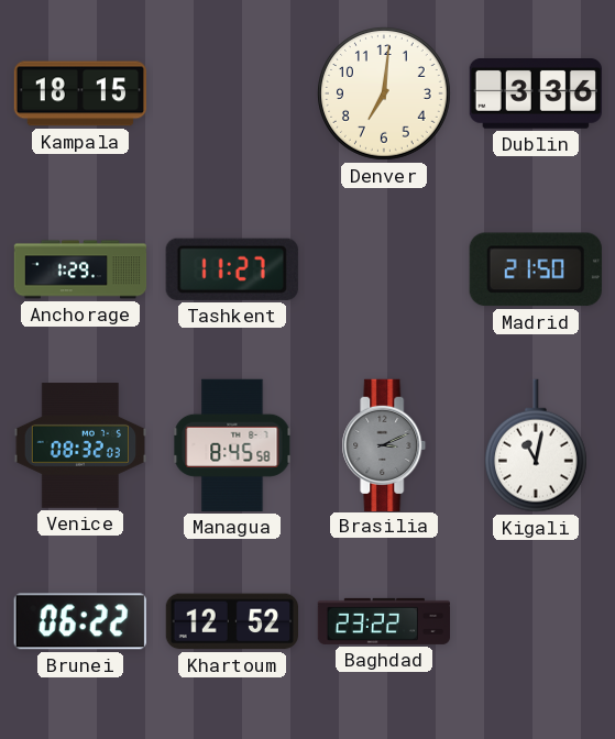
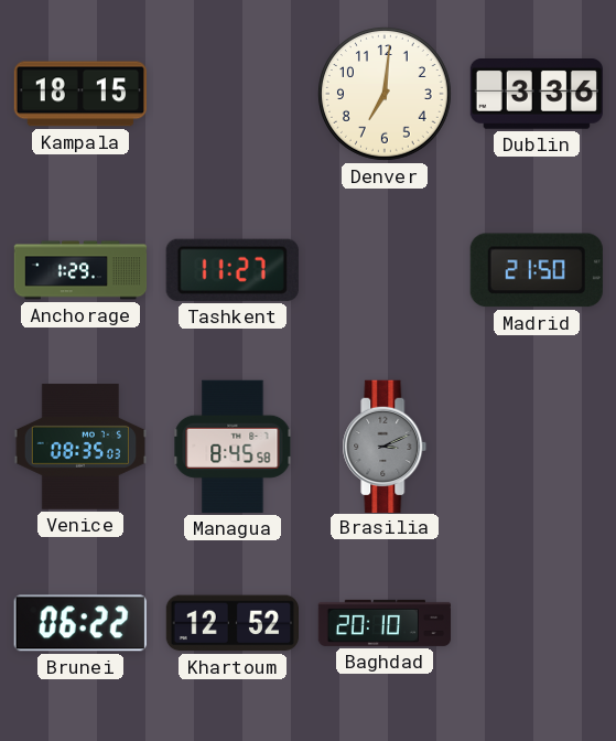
Venice: 08:32 -> 08:35 (79, 447)
Kigali: 11:02 -> none (536, 445)
Baghdad: 23:22 -> 20:10 (385, 623)
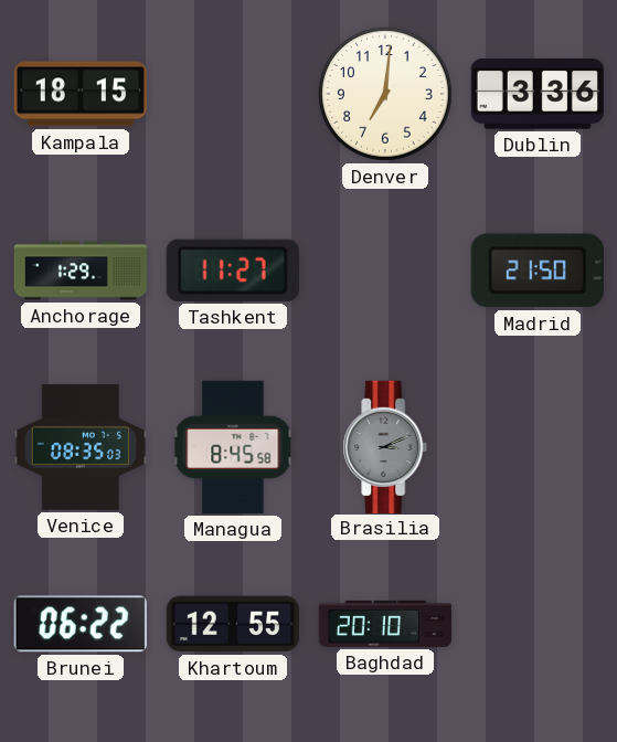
Khartoum: 12:52 -> 12:55 (232, 624)
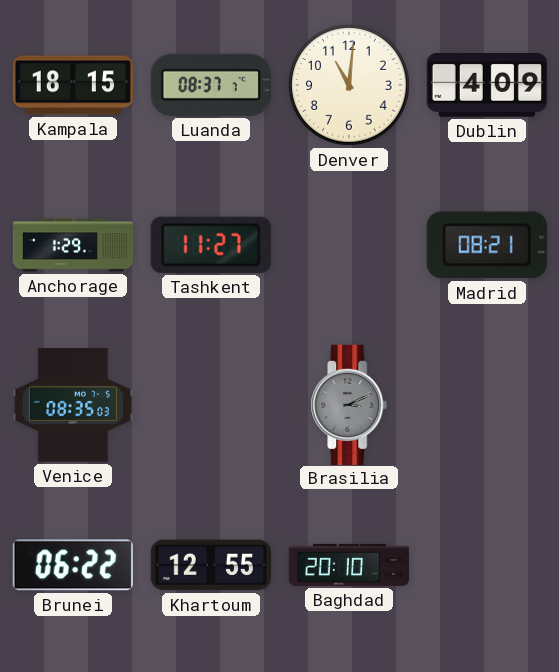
Luanda: none -> 08:37 (211, 85)
Denver: 7:01 -> 11:01 (350, 86)
Dublin: 3:36 -> 4:09 (487, 86)
Madrid: 21:50 -> 08:21 (487, 245)
Managua: 8:45 -> none (233, 447)
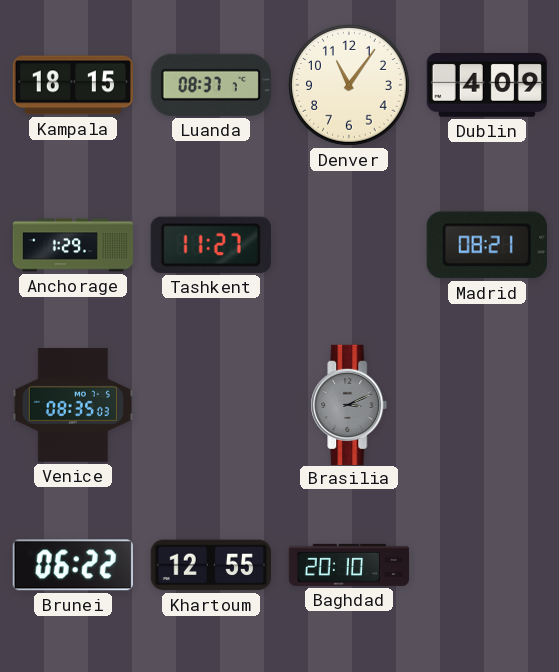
Denver: 11:01 -> 11:06 (350, 86)
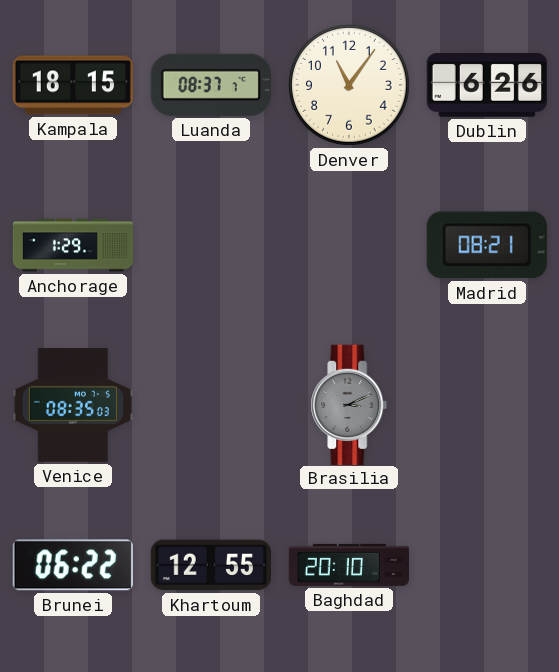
Dublin: 4:09 -> 6:26 (487, 86)
Tashkent: 11:27 -> none (211, 245)
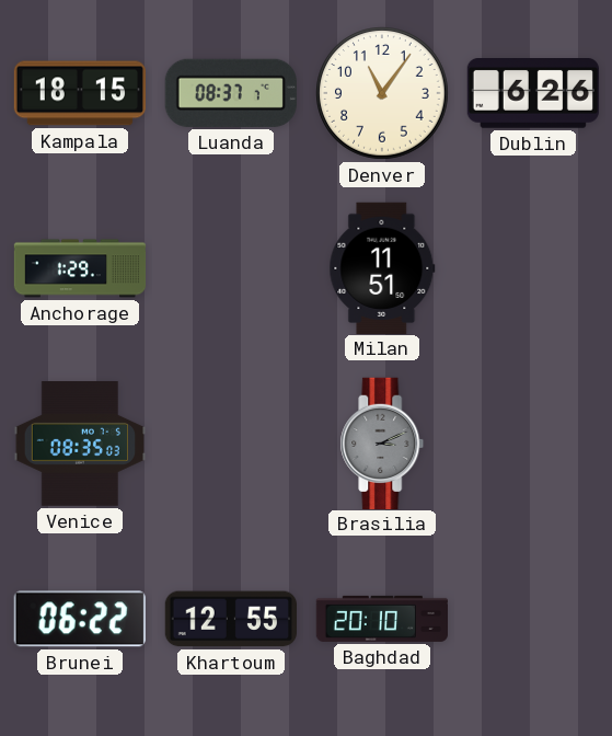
Milan: none -> 11:51 (382, 267)
Madrid: 08:21 -> none (487, 245)
